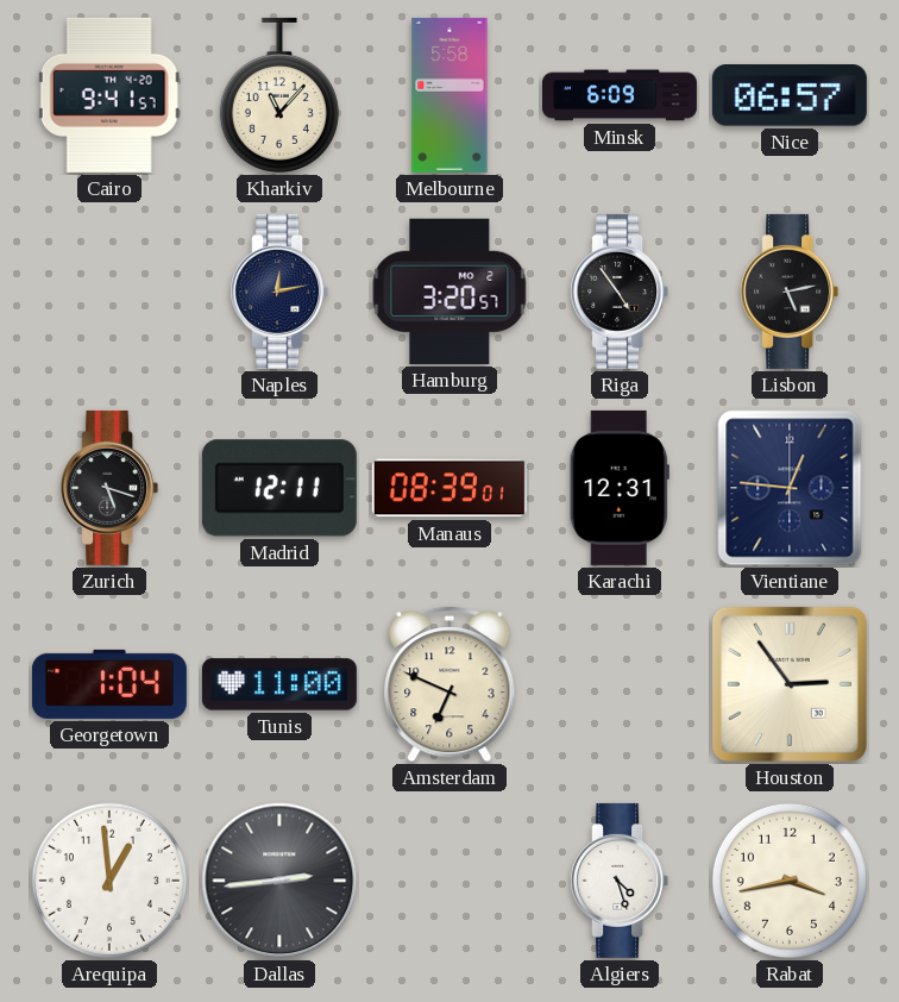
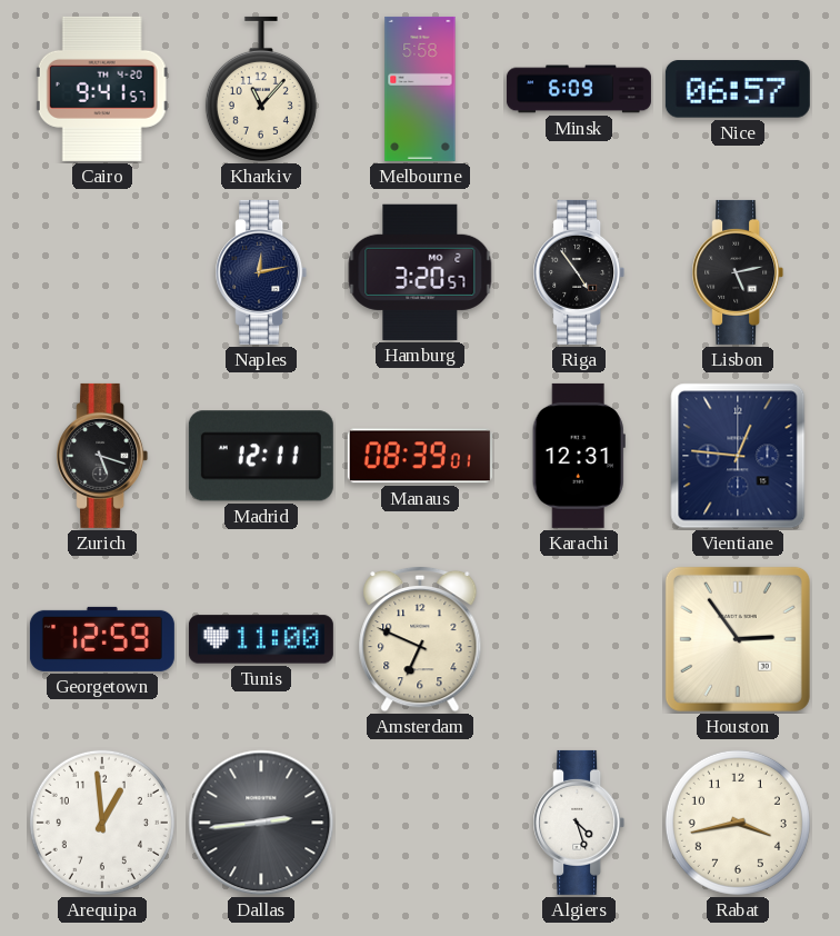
Georgetown: 1:04 -> 12:59 (102, 639)
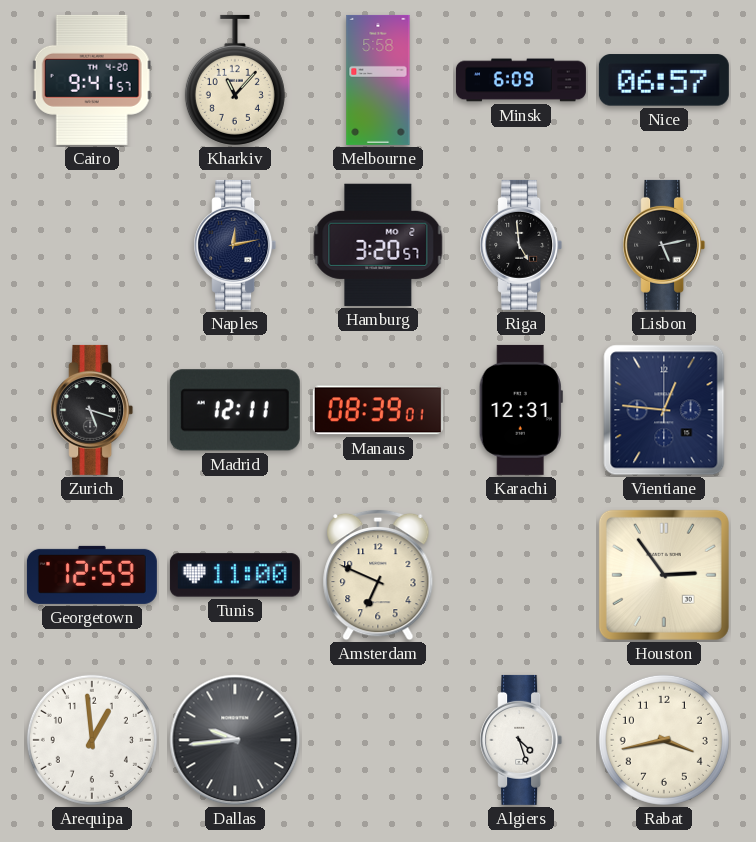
Riga: 4:54 -> 4:59 (521, 245)
Dallas: 2:44 -> 9:44 (235, 740)
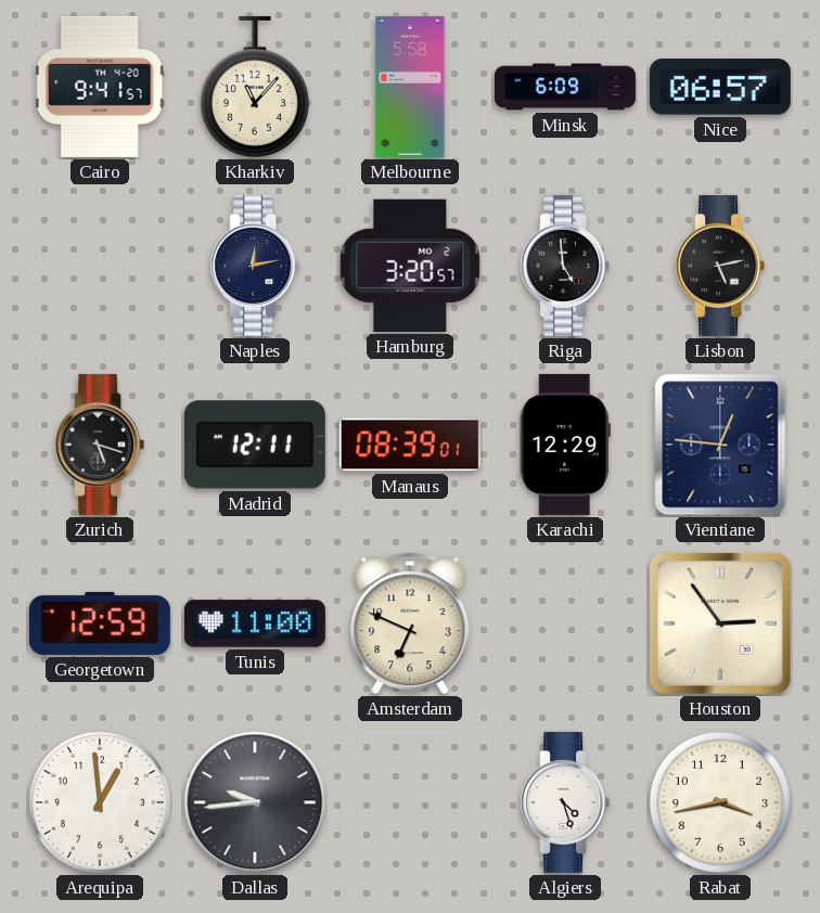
Karachi: 12:31 -> 12:29 (565, 445)
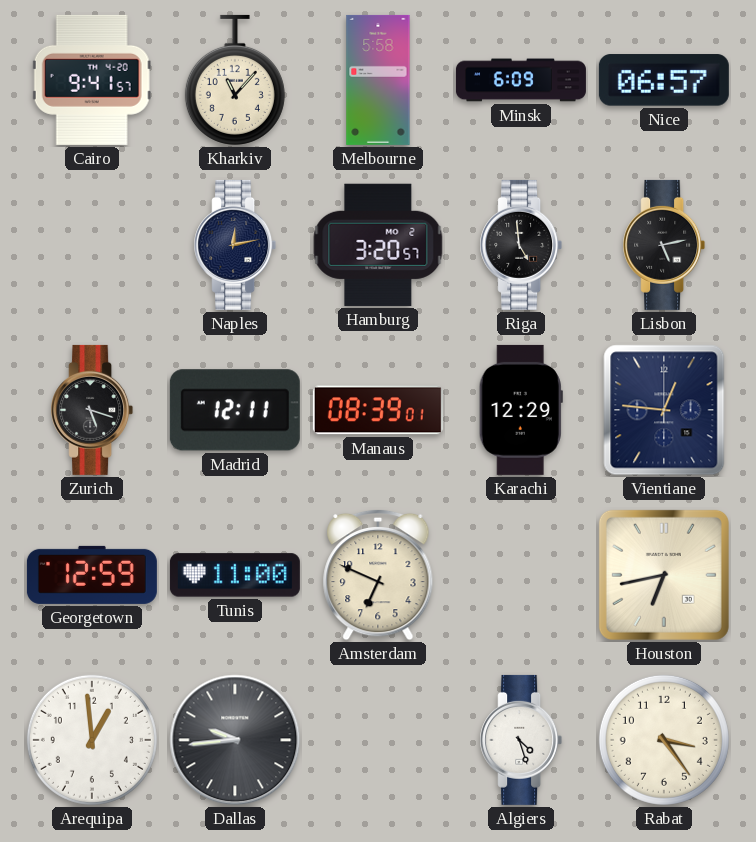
Houston: 2:54 -> 6:43 (664, 575)
Rabat: 3:43 -> 3:24 (664, 740)
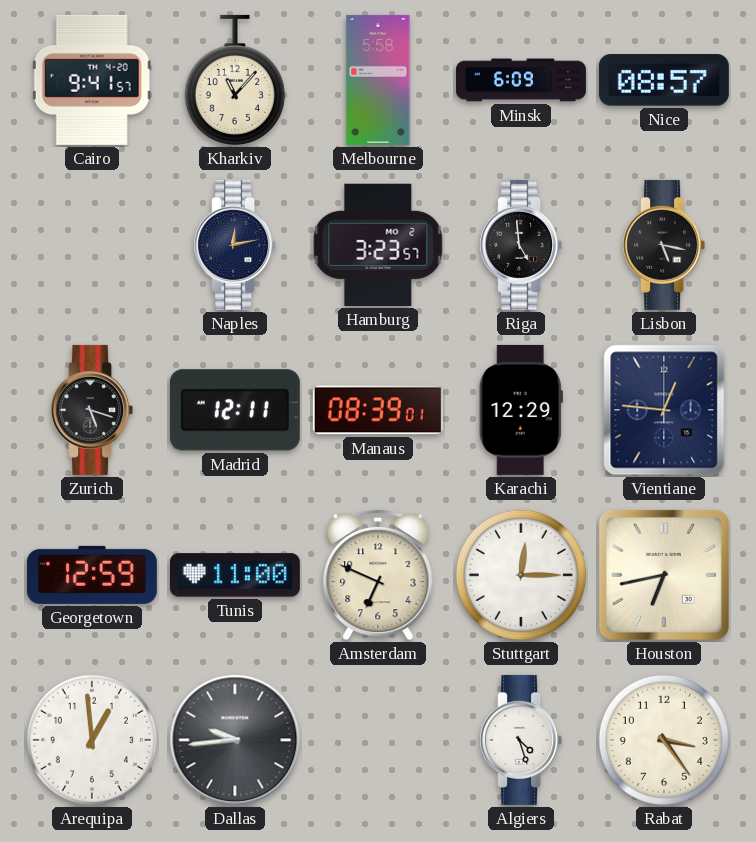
Nice: 06:57 -> 08:57 (664, 80)
Hamburg: 3:20 -> 3:23 (378, 245)
Lisbon: 5:13 -> 5:17 (664, 245)
Stuttgart: none -> 12:15 (521, 575)
